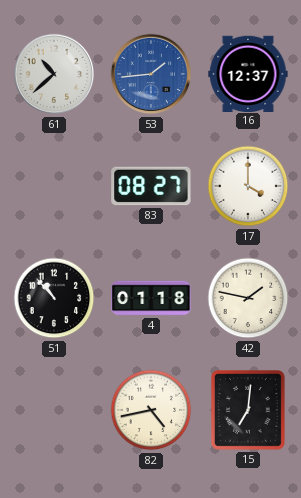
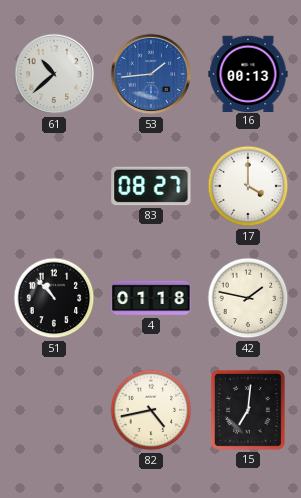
16: 12:37 -> 00:13 (248, 73)
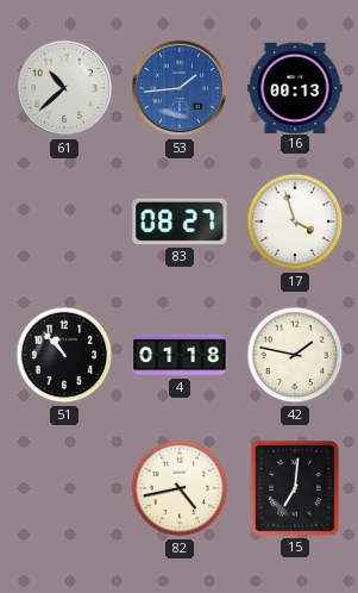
17: 4:00 -> 3:57 (295, 221)
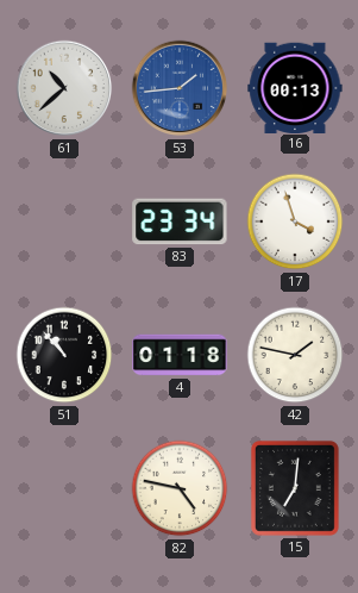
83: 08:27 -> 23:34 (180, 221)
82: 4:43 -> 4:47 (180, 488)
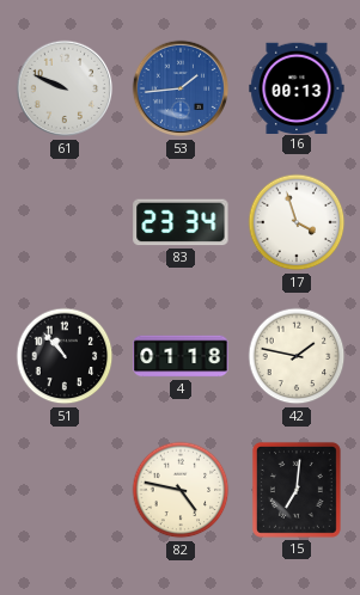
61: 10:38 -> 9:49 (65, 88)
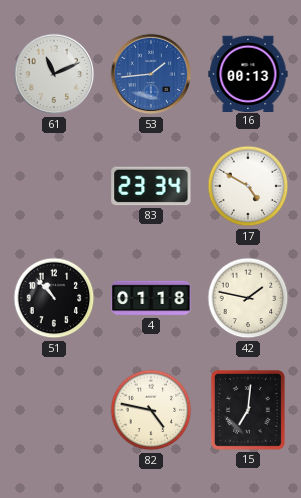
61: 9:49 -> 11:11 (54, 74)
17: 3:57 -> 4:50 (248, 186)
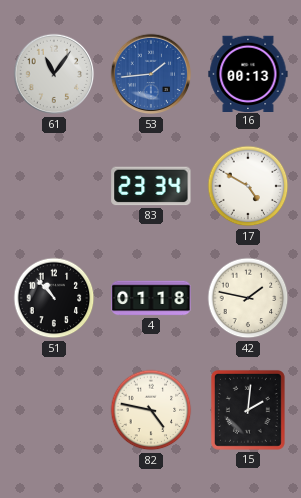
61: 11:11 -> 11:06 (54, 74)
15: 7:01 -> 2:01 (248, 410)
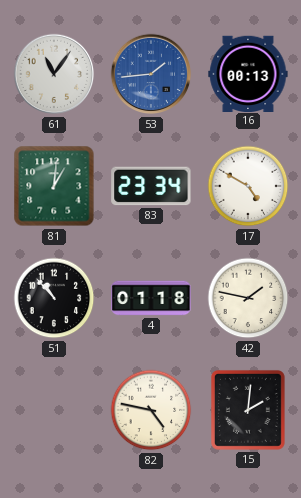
81: none -> 1:01 (54, 186)
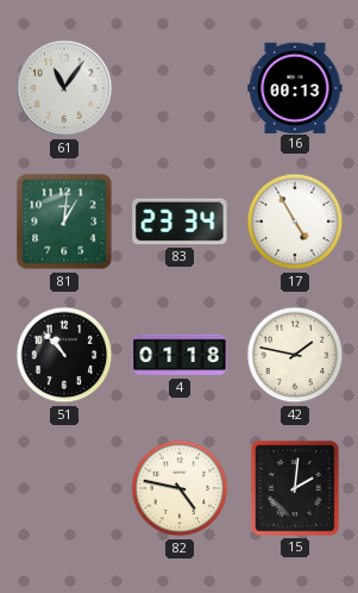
53: 1:44 -> none (151, 74)
17: 4:50 -> 4:55 (295, 221)
